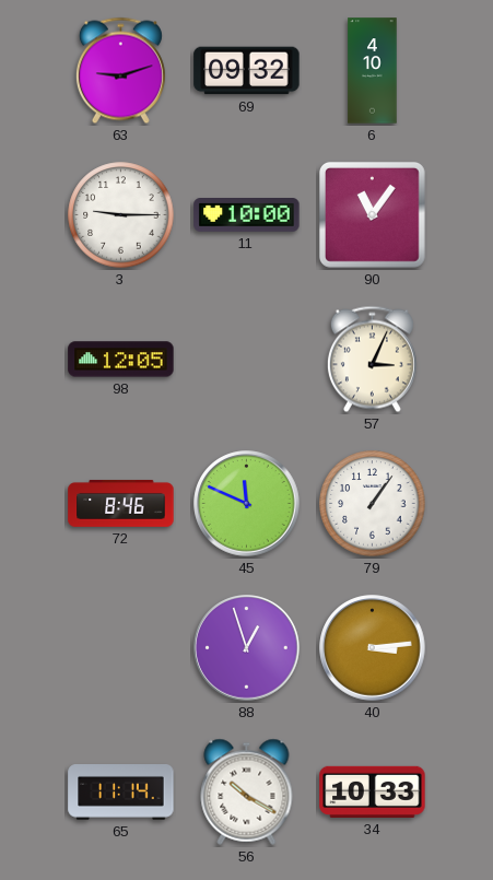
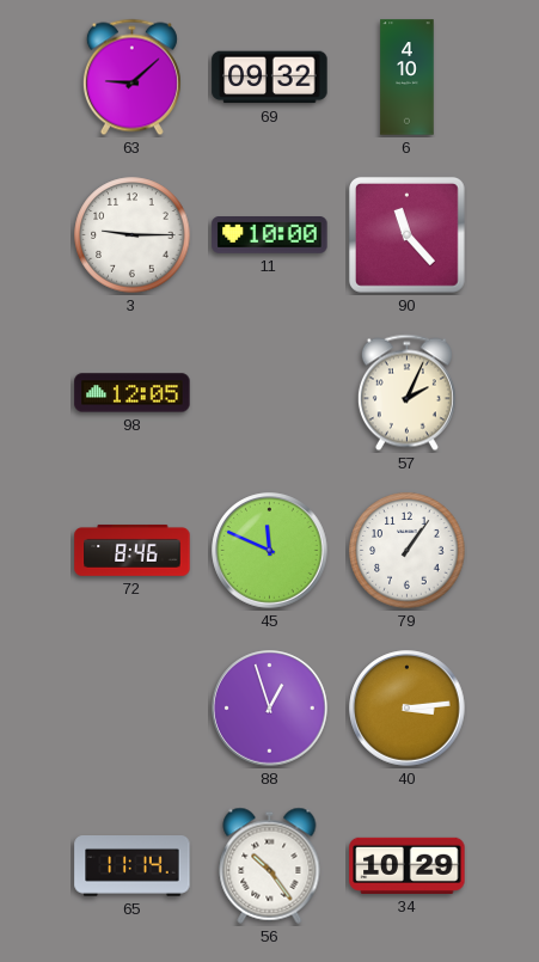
63: 9:12 -> 9:08 (131, 78)
90: 11:06 -> 11:23 (406, 234)
57: 3:04 -> 2:04 (406, 393)
56: 10:20 -> 10:24 (270, 865)
34: 10:33 -> 10:29 (408, 865)
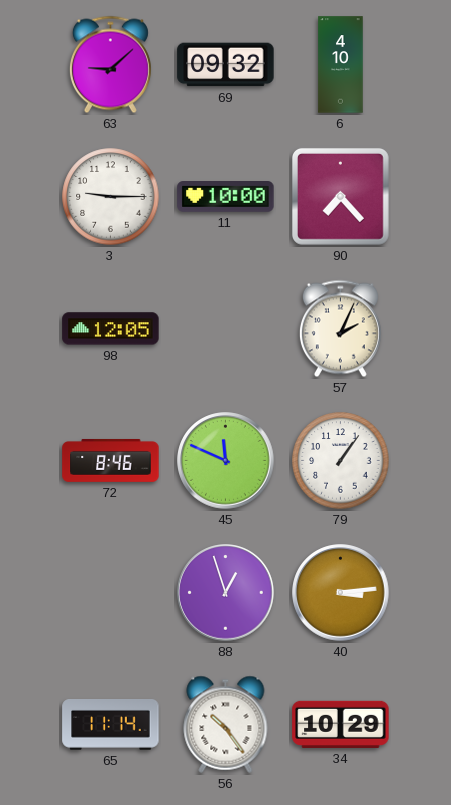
90: 11:23 -> 7:23 (340, 196)
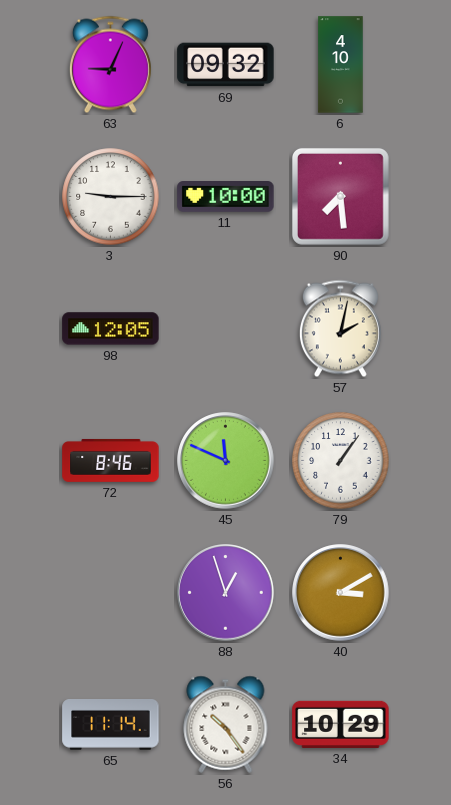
63: 9:08 -> 9:04 (110, 65)
90: 7:23 -> 7:29 (340, 196)
57: 2:04 -> 2:02 (340, 329)
40: 3:14 -> 3:10 (341, 593)
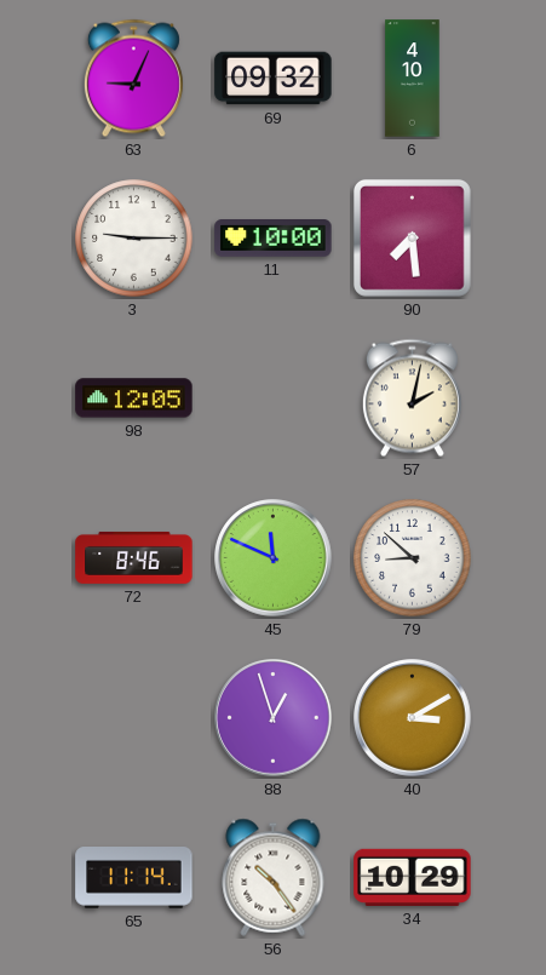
79: 1:06 -> 8:52 (413, 558)
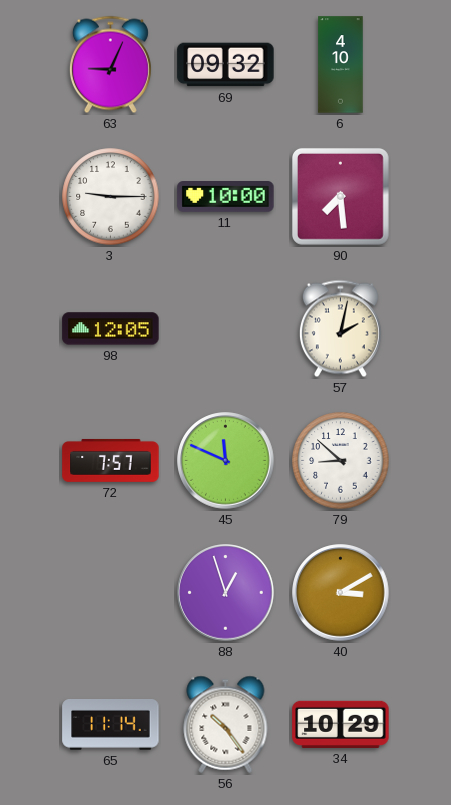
72: 8:46 -> 7:57 (111, 461)
